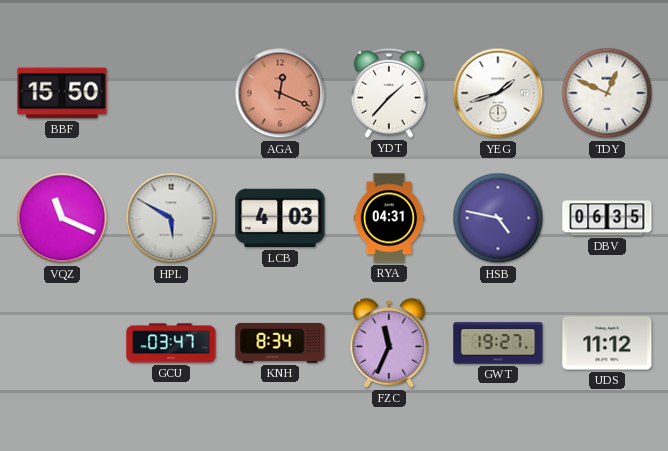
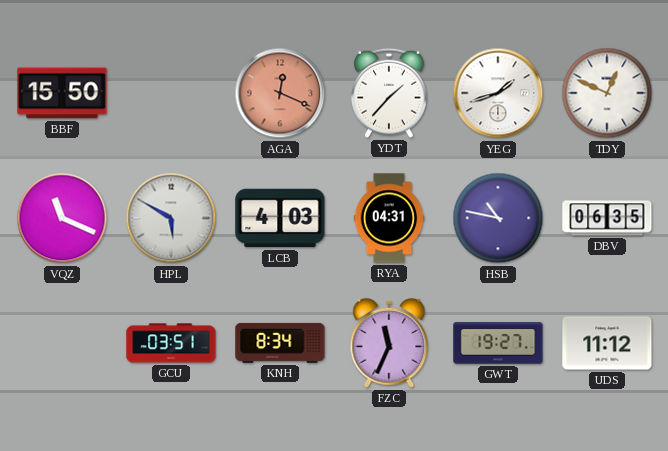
HSB: 4:47 -> 10:47 (498, 218)
GCU: 03:47 -> 03:51 (171, 343)
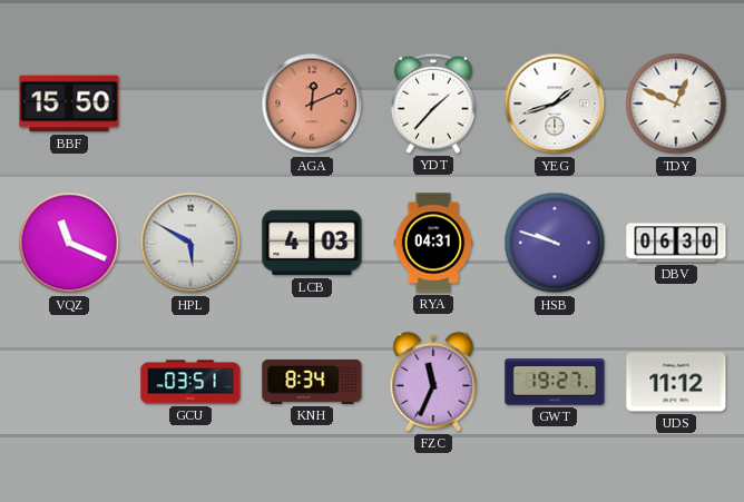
AGA: 12:19 -> 12:11 (312, 104)
HSB: 10:47 -> 9:48 (555, 243)
DBV: 06:35 -> 06:30 (676, 243)
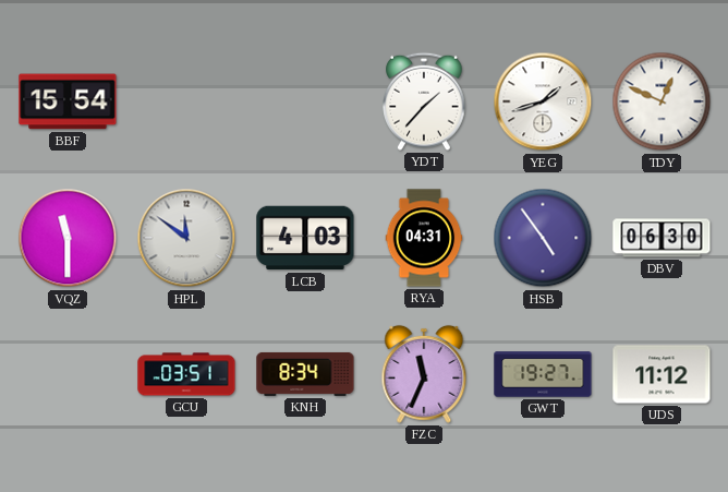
BBF: 15:50 -> 15:54 (68, 101)
AGA: 12:11 -> none (312, 104)
VQZ: 11:19 -> 11:30 (68, 238)
HPL: 5:50 -> 11:51 (186, 238)
HSB: 9:48 -> 4:54 (543, 238)
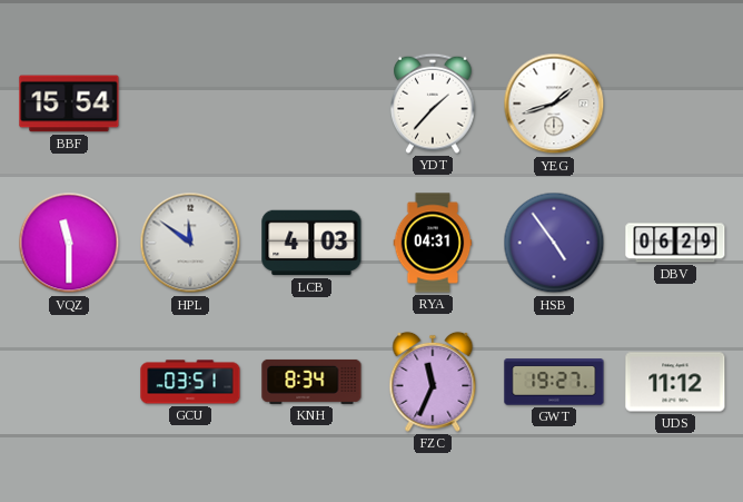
TDY: 12:49 -> none (662, 101)
DBV: 06:30 -> 06:29 (675, 243)
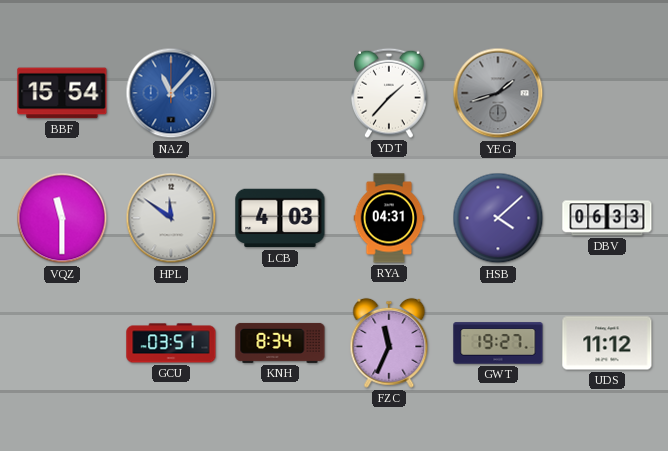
NAZ: none -> 11:07 (171, 93)
YEG dial: white -> grey (498, 93)
HSB: 4:54 -> 4:08 (498, 218)
DBV: 06:29 -> 06:33 (607, 218)
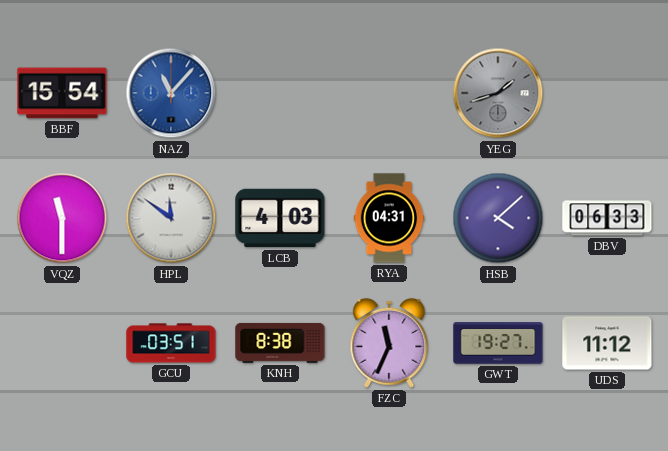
YDT: 1:37 -> none (390, 93)
KNH: 8:34 -> 8:38 (280, 343)
